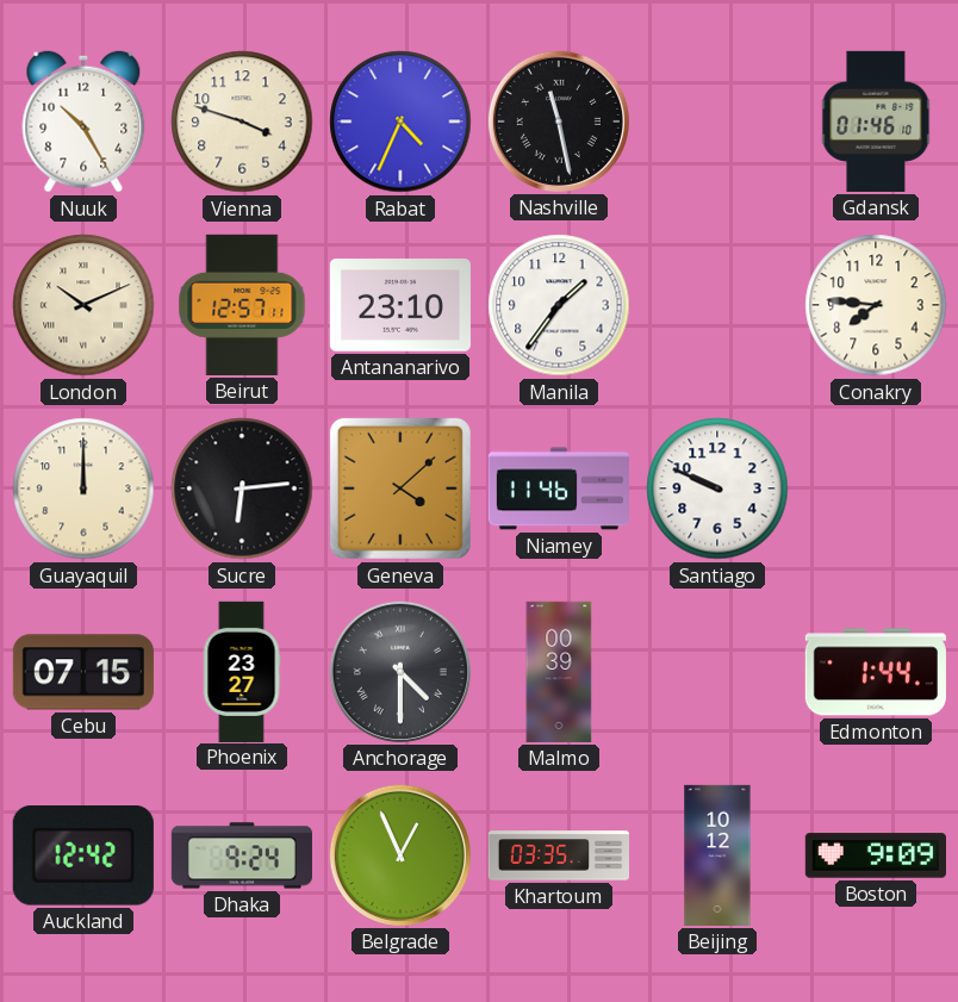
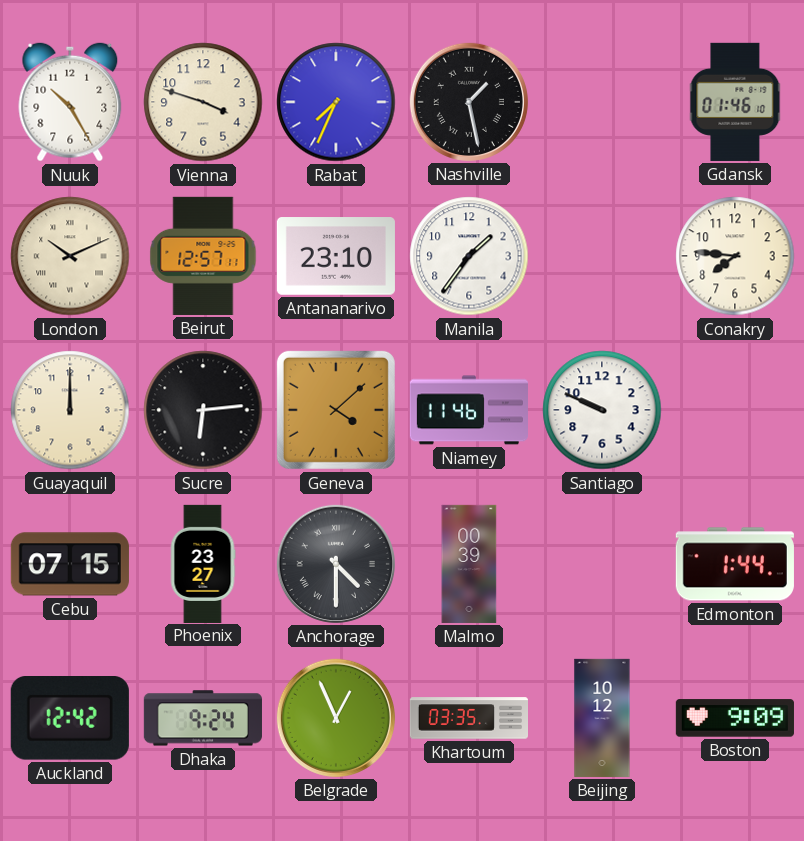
Rabat: 4:34 -> 7:34 (336, 102)
Nashville: 11:28 -> 1:28 (469, 102)
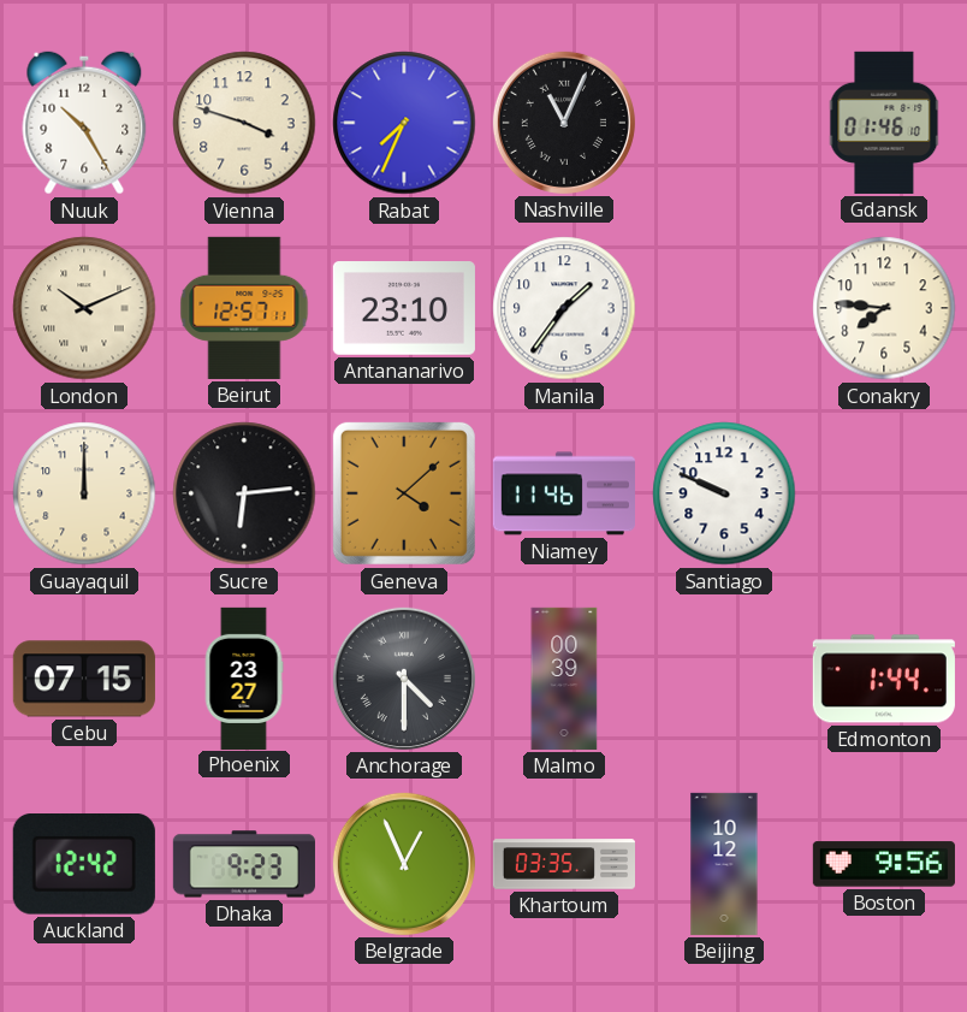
Nashville: 1:28 -> 11:04 (564, 123)
Dhaka: 9:24 -> 9:23 (244, 864)
Boston: 9:09 -> 9:56 (884, 864)
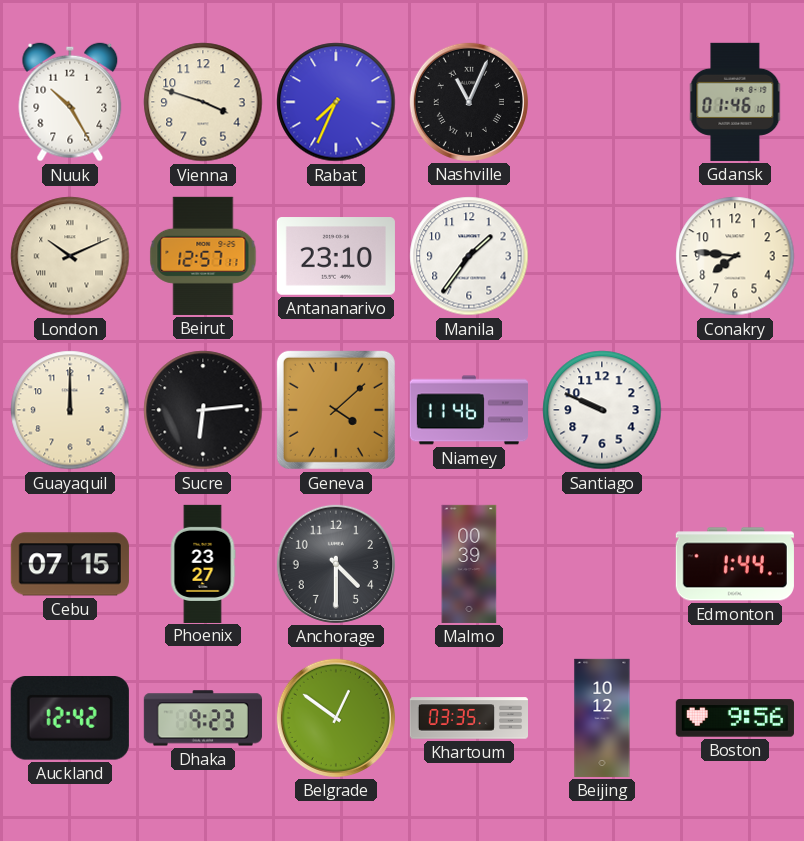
Anchorage numerals: Roman -> Arabic (336, 564)
Belgrade: 12:56 -> 12:51 (336, 718)
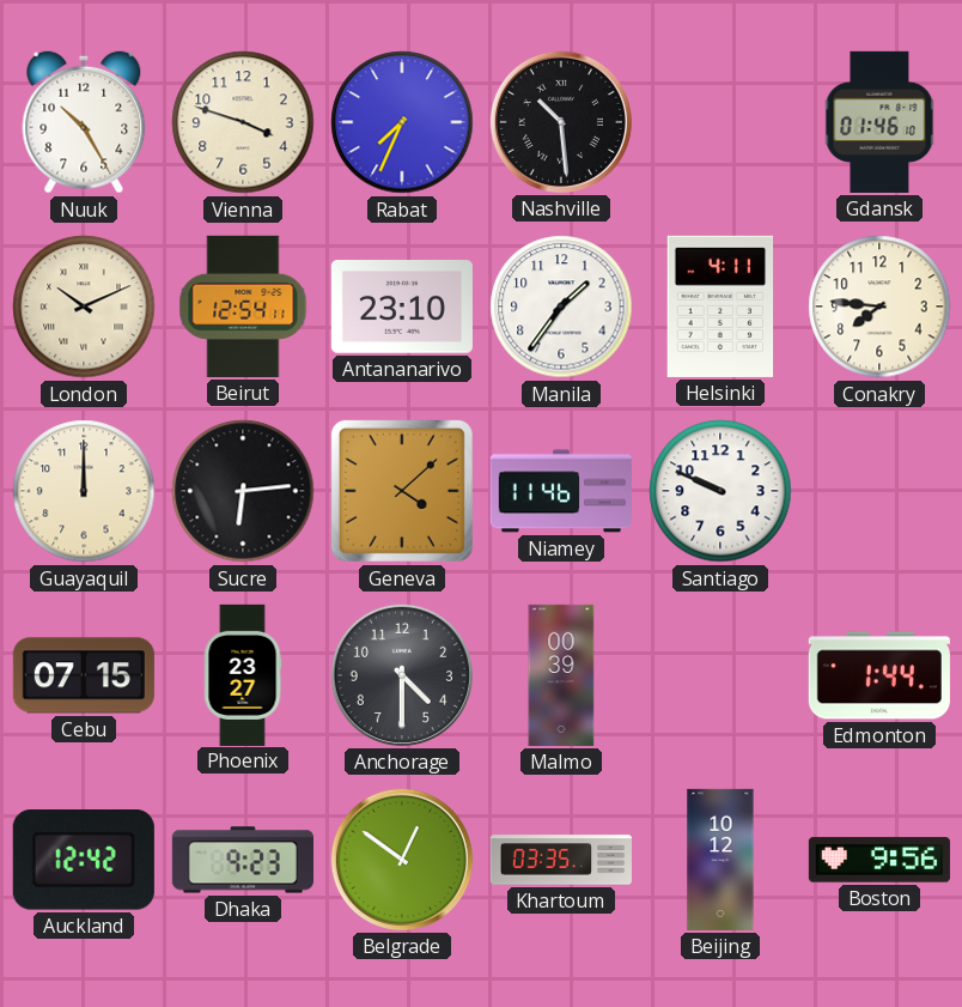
Nashville: 11:04 -> 10:29 (561, 122)
Beirut: 12:57 -> 12:54 (243, 307)
Helsinki: none -> 4:11 (720, 307)
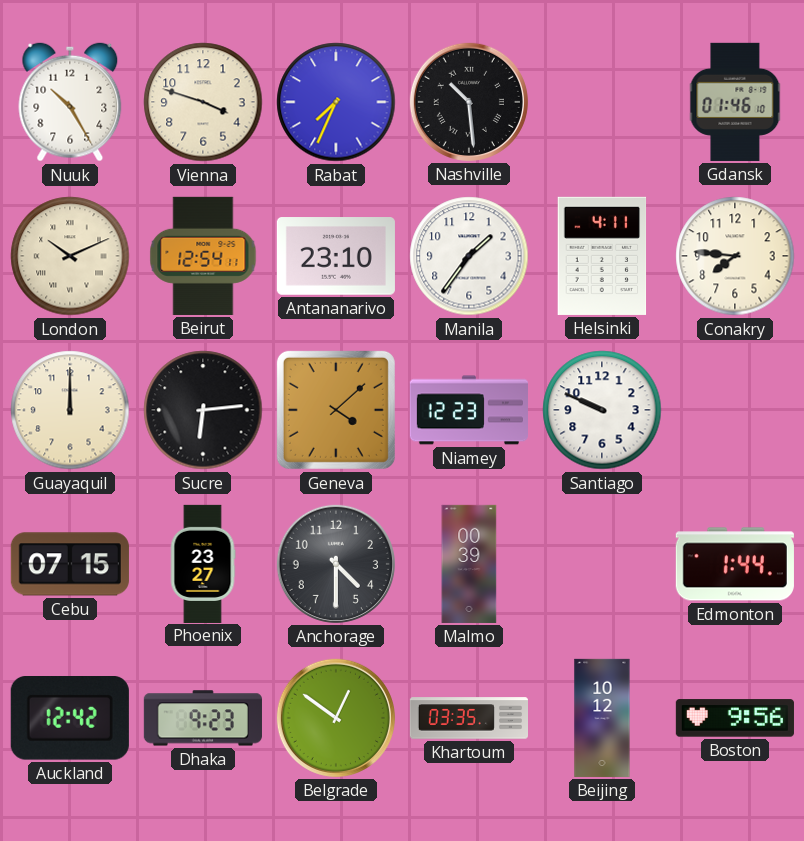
Niamey: 11:46 -> 12:23 (469, 410)
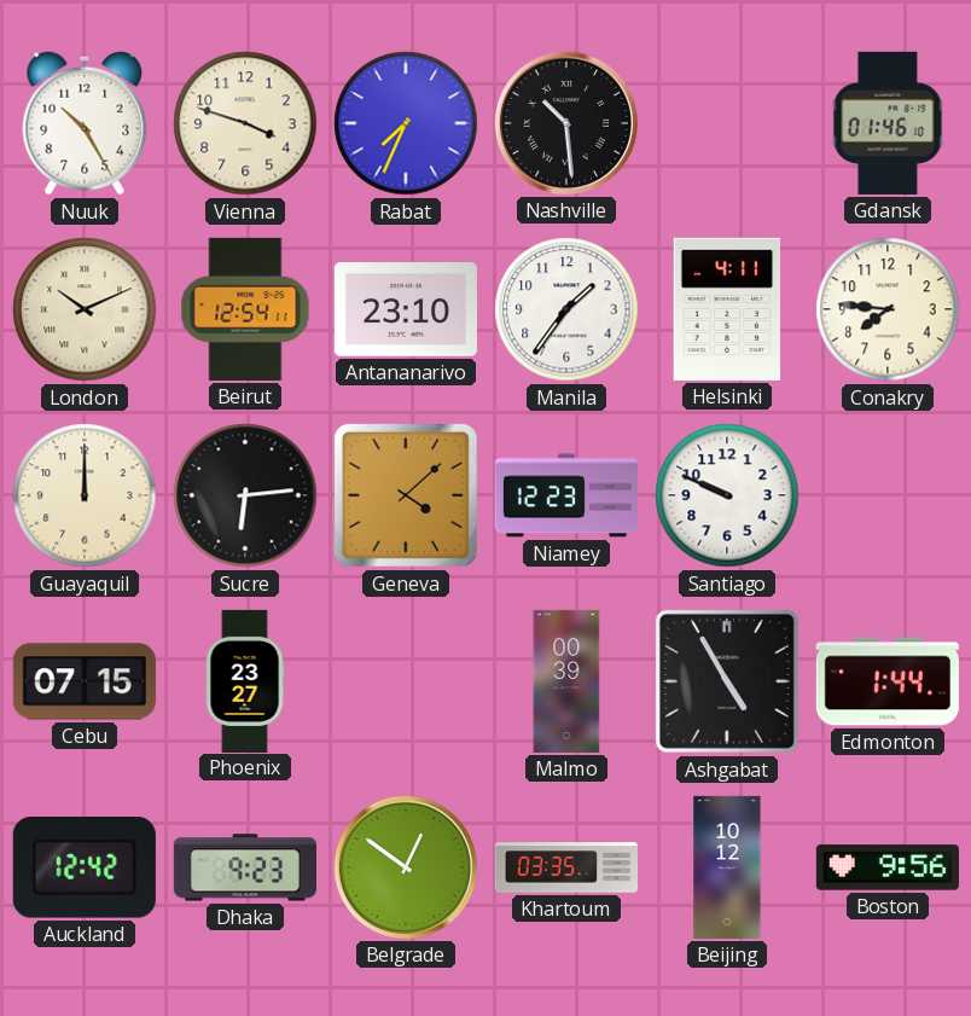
Anchorage: 4:30 -> none (336, 564)
Ashgabat: none -> 4:55 (727, 681)
